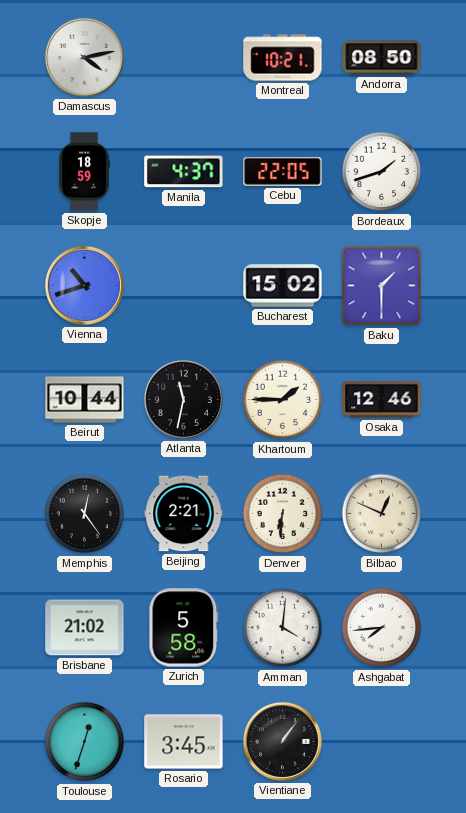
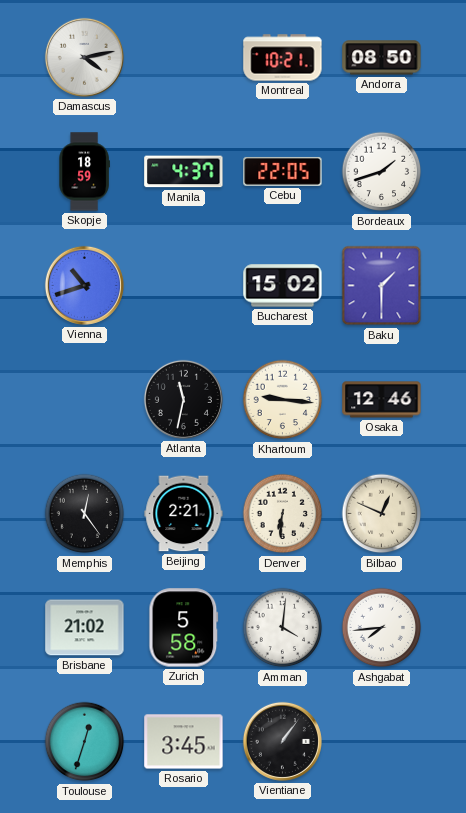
Beirut: 10:44 -> none (85, 400)
Khartoum: 1:45 -> 9:16 (283, 400)
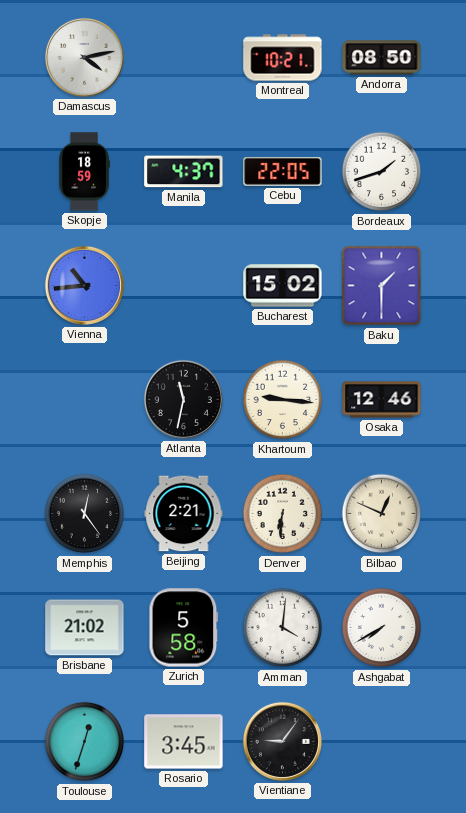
Vienna: 10:42 -> 10:44 (84, 285)
Ashgabat: 7:44 -> 7:40 (382, 628)
Vientiane: 1:06 -> 9:06 (282, 741)
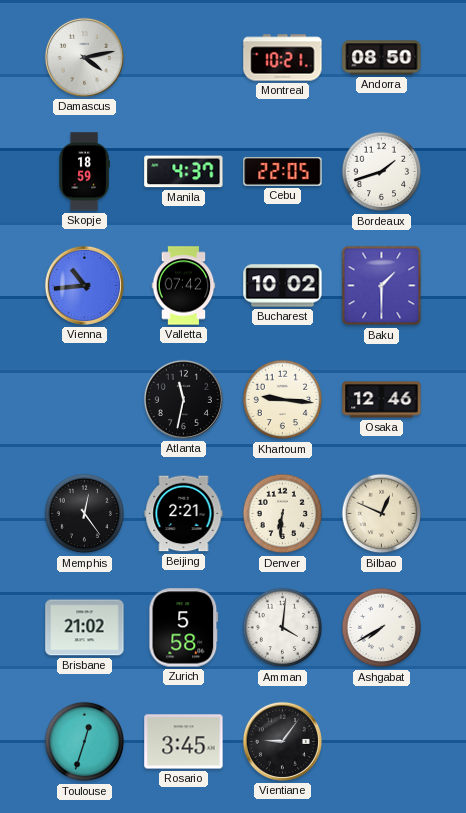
Valletta: none -> 07:42 (184, 286)
Bucharest: 15:02 -> 10:02 (283, 286)
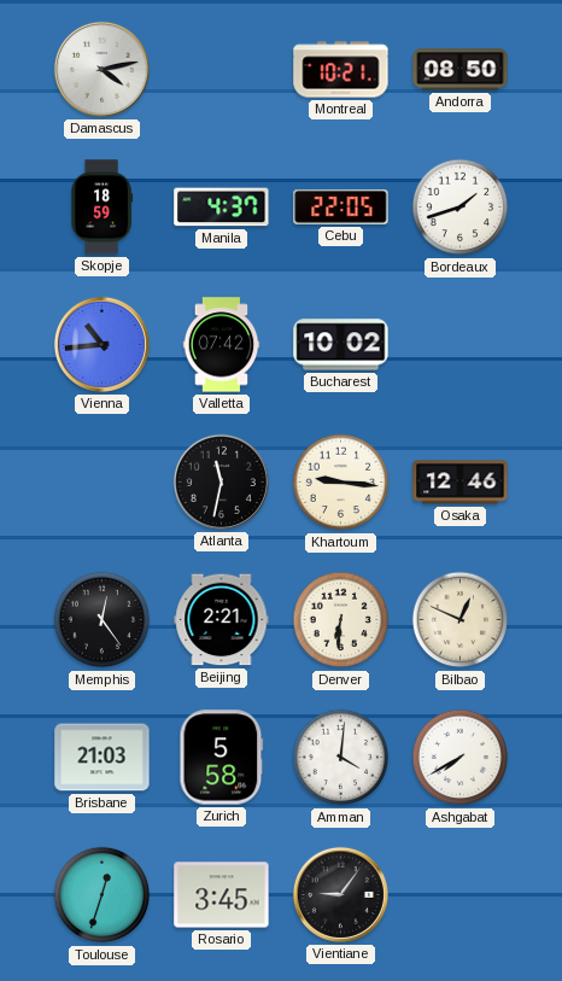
Baku: 1:30 -> none (382, 286)
Brisbane: 21:02 -> 21:03 (103, 758)
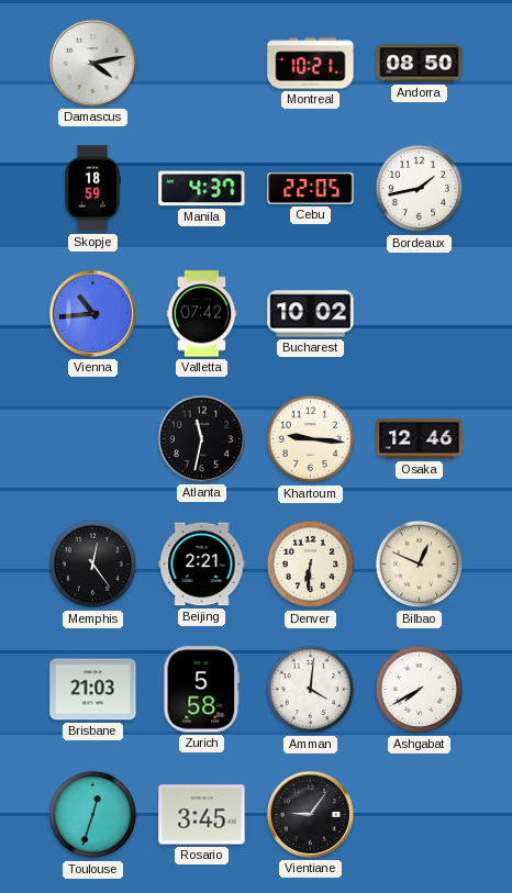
Bordeaux: 1:42 -> 1:43 (420, 189)
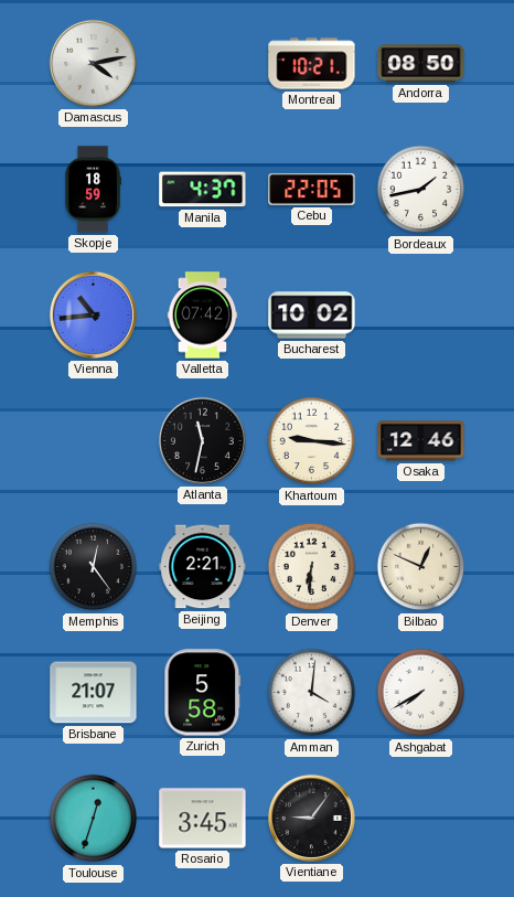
Brisbane: 21:03 -> 21:07 (94, 693)
